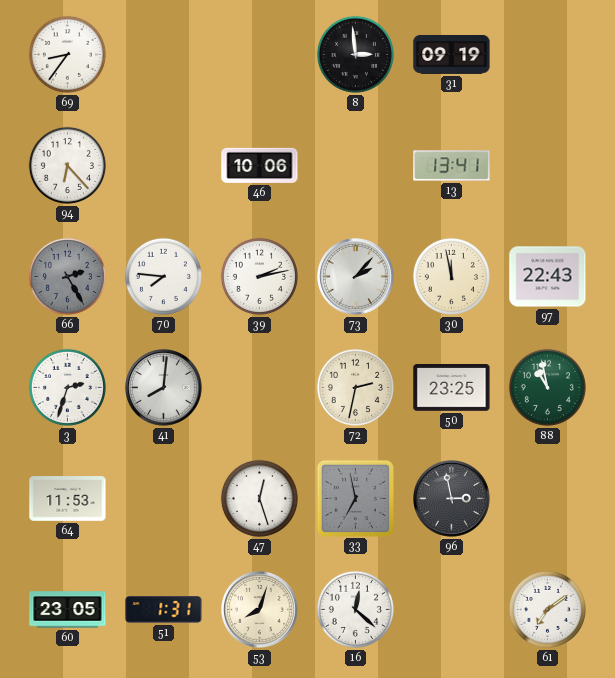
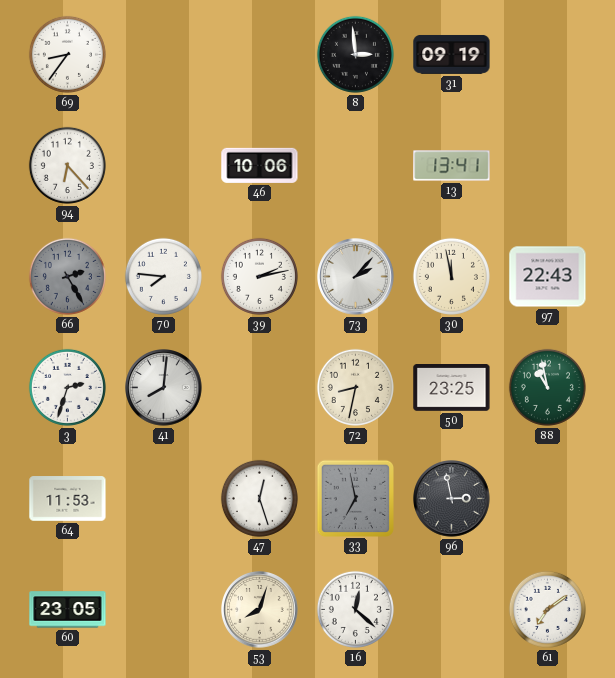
72: 2:32 -> 8:32 (355, 387)
51: 1:31 -> none (164, 610)
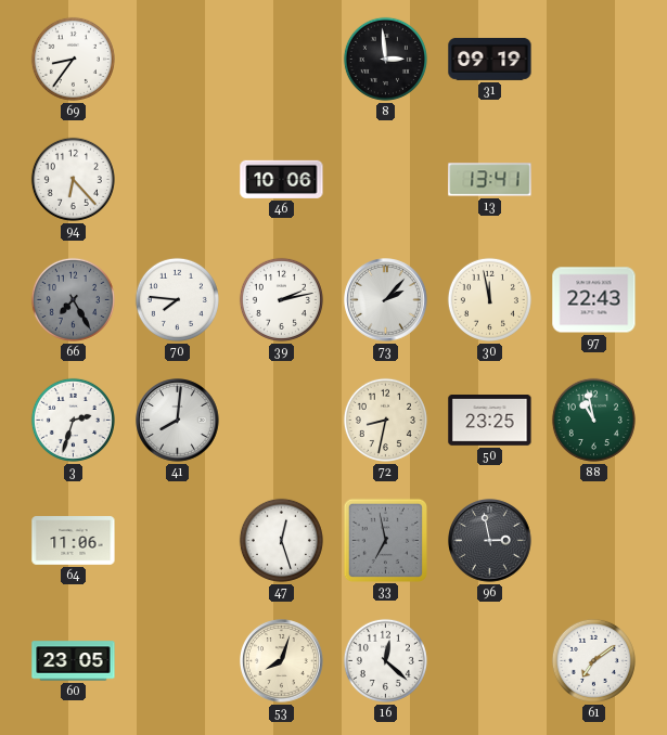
66: 2:25 -> 7:25 (73, 299)
64: 11:53 -> 11:06 (74, 541)
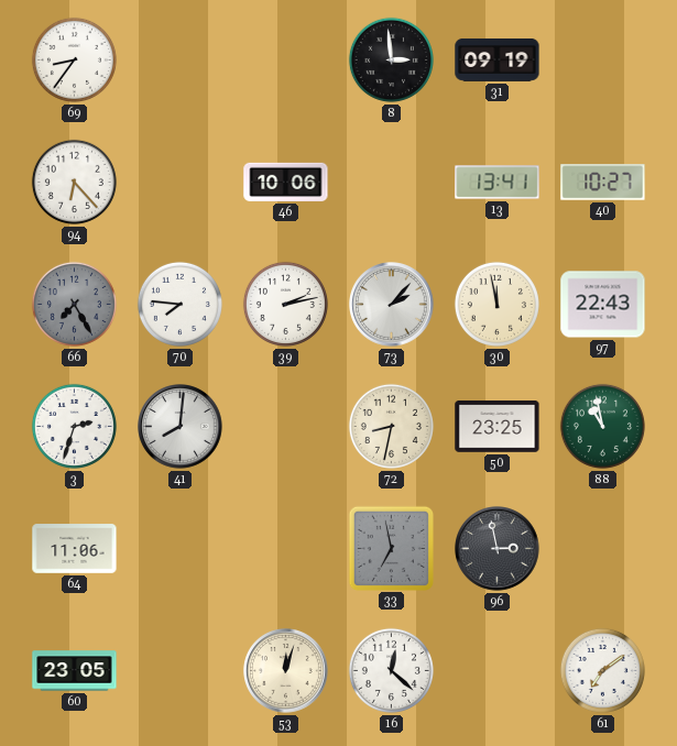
40: none -> 10:27 (603, 183)
47: 12:27 -> none (281, 540)
53: 8:03 -> 12:03 (286, 671)
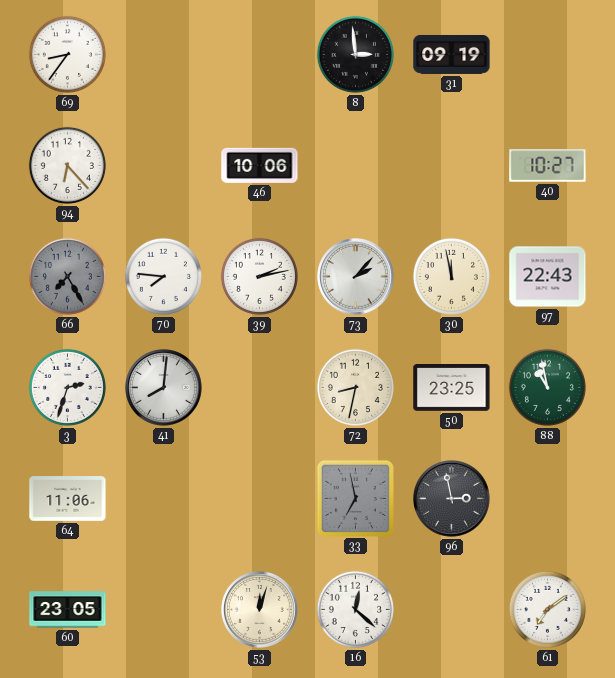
13: 13:41 -> none (498, 183)
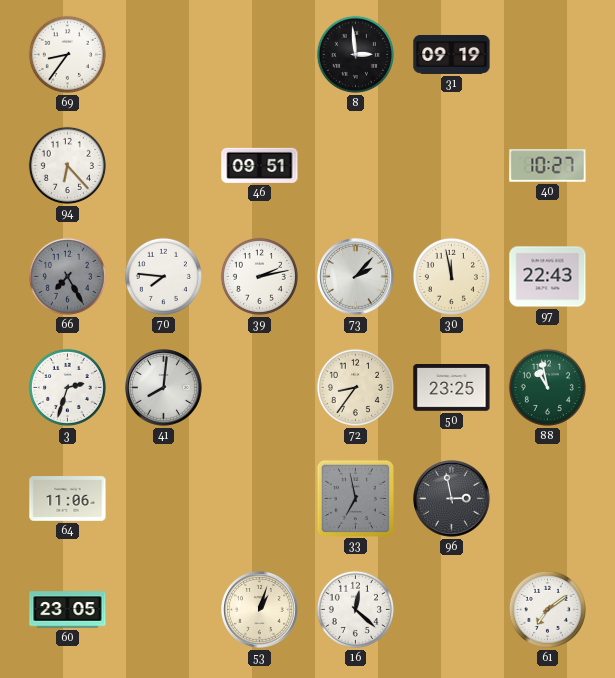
46: 10:06 -> 09:51 (260, 165)
72: 8:32 -> 8:36 (355, 387)
53: 12:03 -> 1:03 (260, 610)
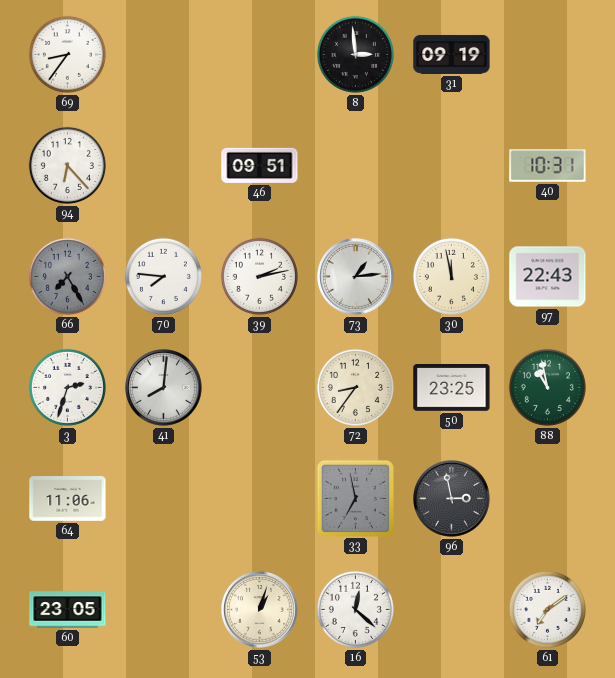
40: 10:27 -> 10:31 (548, 166)
73: 2:07 -> 1:14 (356, 277)
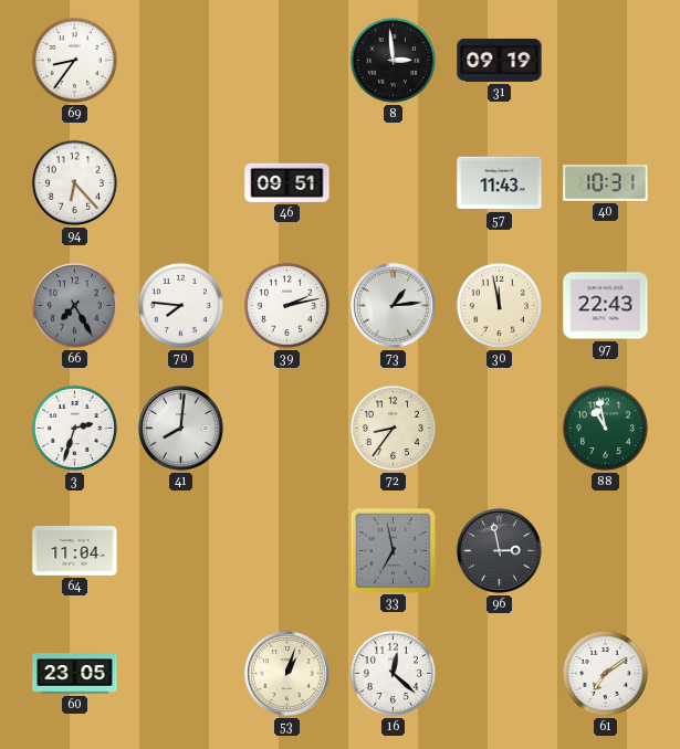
57: none -> 11:43 (500, 183)
50: 23:25 -> none (452, 388)
64: 11:06 -> 11:04 (75, 551)
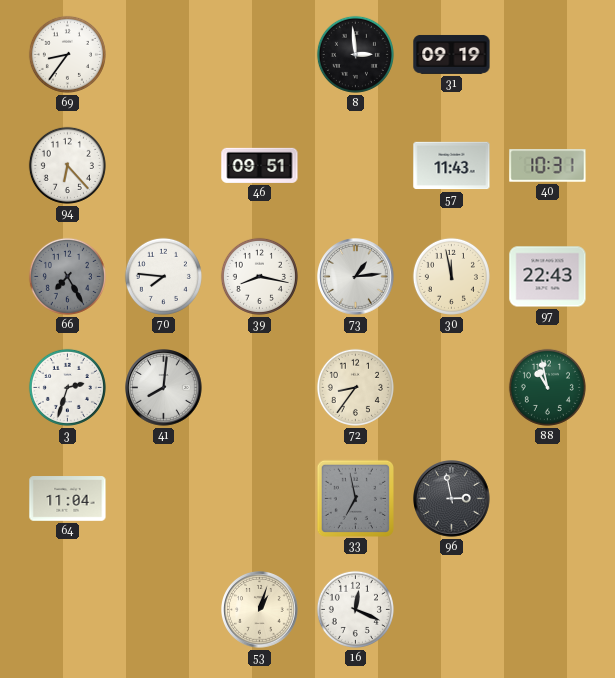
39: 2:13 -> 8:17 (259, 276)
60: 23:05 -> none (75, 674)
16: 12:22 -> 12:19 (355, 609)
61: 7:09 -> none (605, 673)
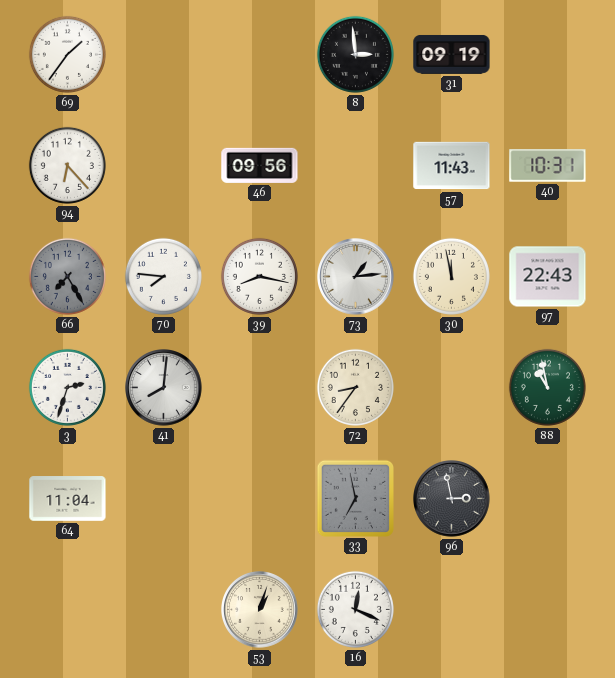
69: 8:36 -> 1:36 (67, 54)
46: 09:51 -> 09:56 (260, 165)
